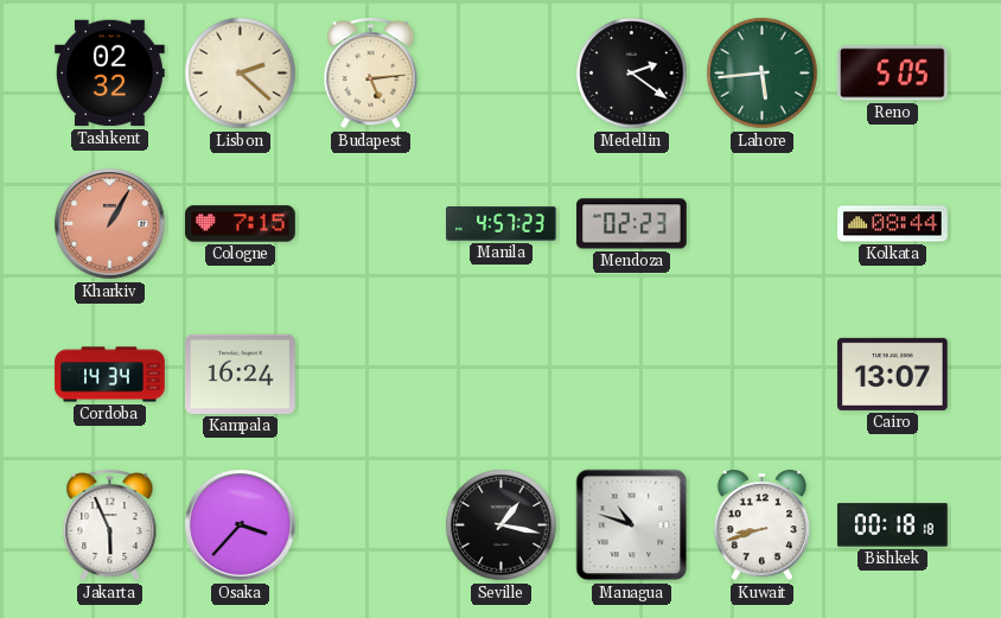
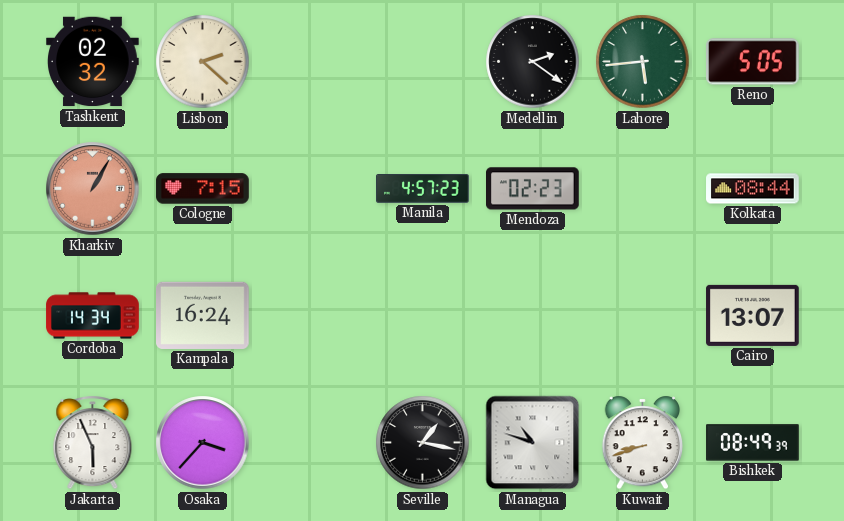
Budapest: 5:14 -> none (371, 74)
Bishkek: 00:18 -> 08:49 (753, 443)
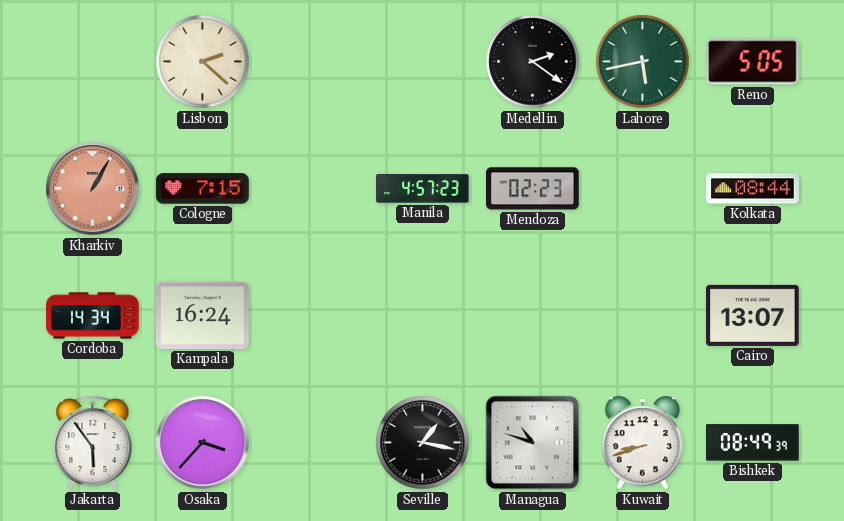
Tashkent: 02:32 -> none (93, 62)
Lahore: 5:44 -> 5:43 (643, 62)
Jakarta: 5:56 -> 5:54 (93, 443)
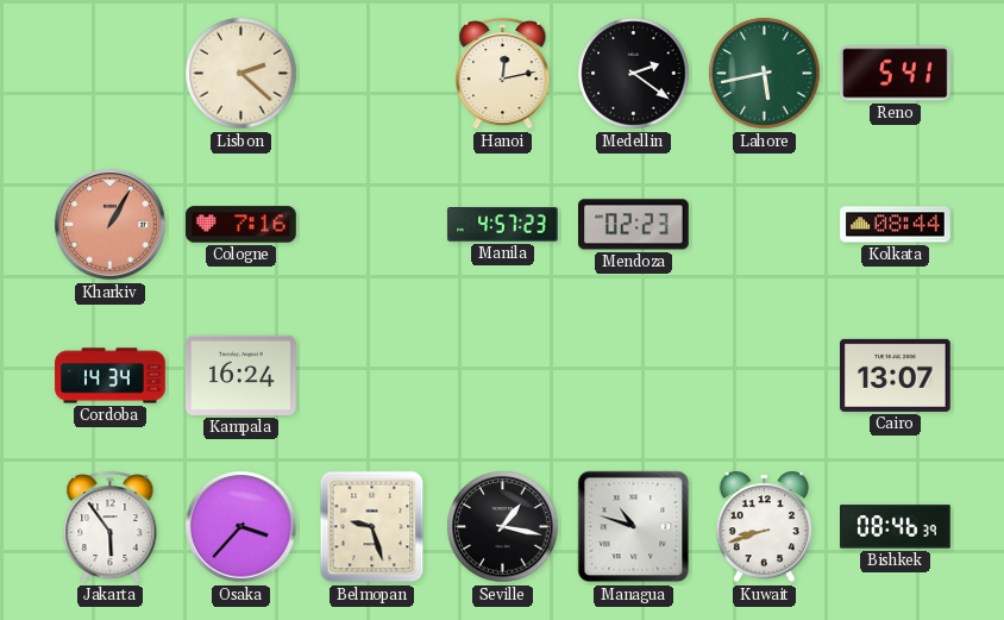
Hanoi: none -> 12:13 (503, 74)
Reno: 5:05 -> 5:41 (896, 74)
Cologne: 7:15 -> 7:16 (241, 225)
Belmopan: none -> 9:27 (372, 527)
Bishkek: 08:49 -> 08:46 (896, 527)
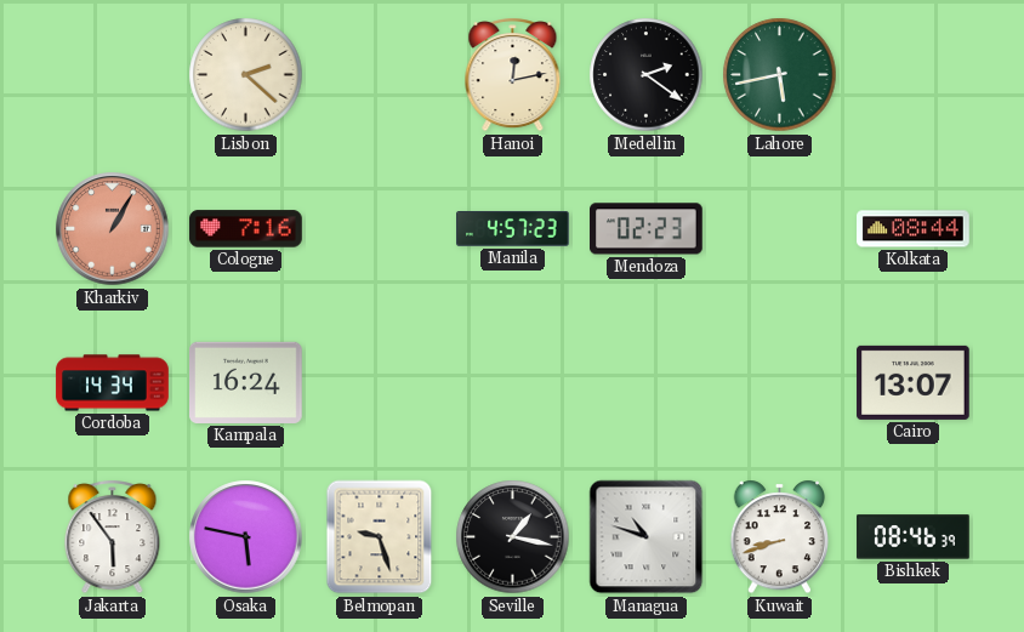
Reno: 5:41 -> none (896, 74)
Osaka: 3:37 -> 5:47 (246, 537)
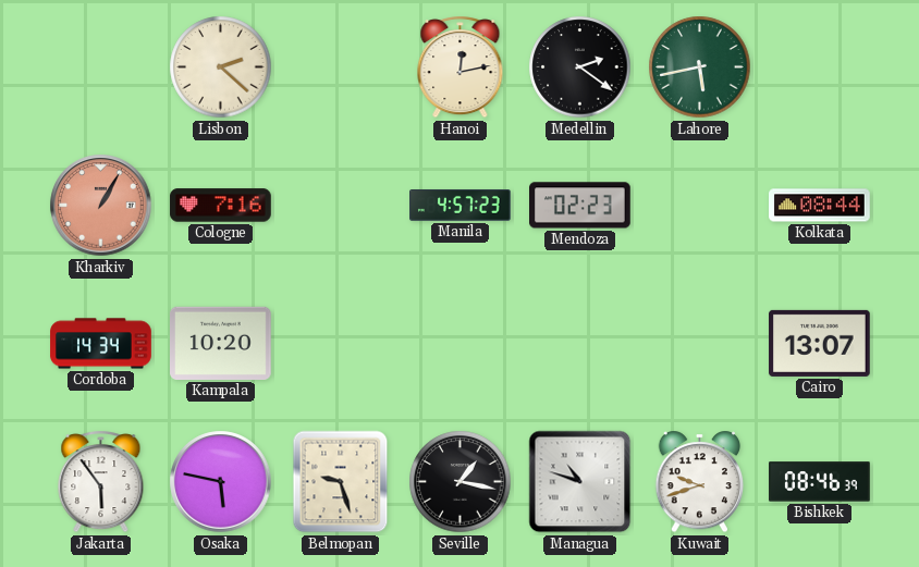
Kampala: 16:24 -> 10:20 (221, 343)
Kuwait: 8:42 -> 9:42 (700, 482)
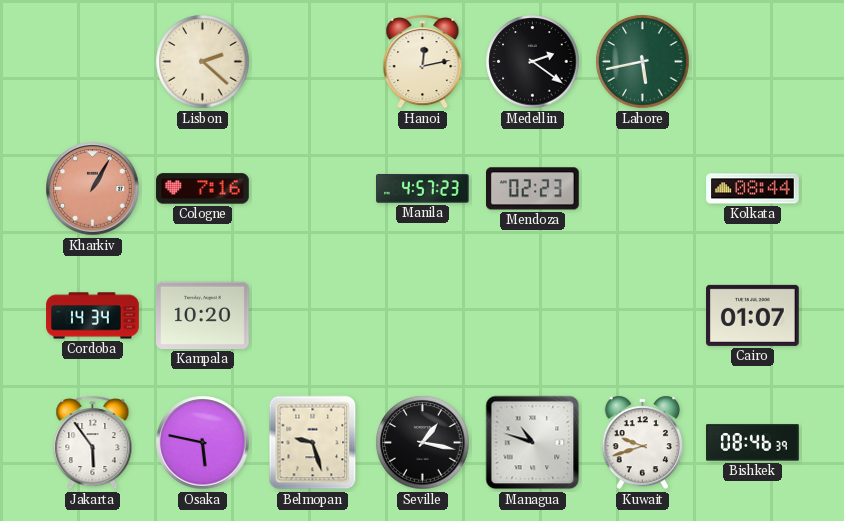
Cairo: 13:07 -> 01:07 (753, 315)
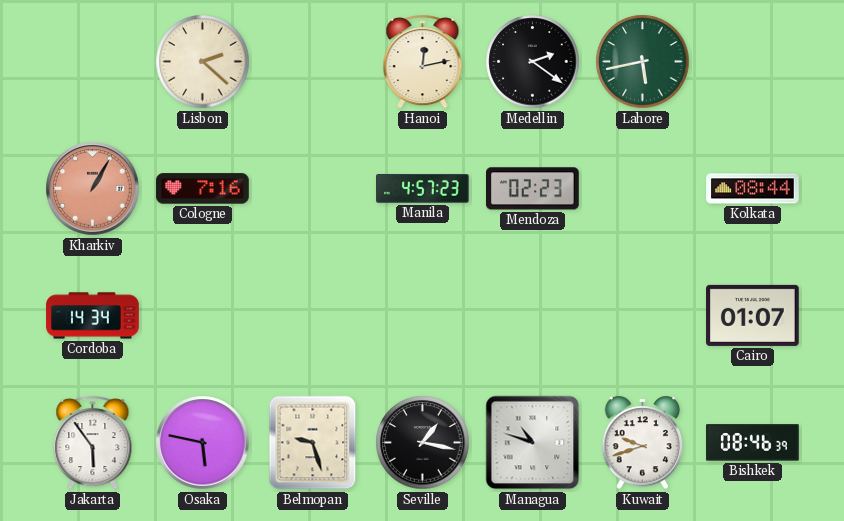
Kampala: 10:20 -> none (203, 315)
